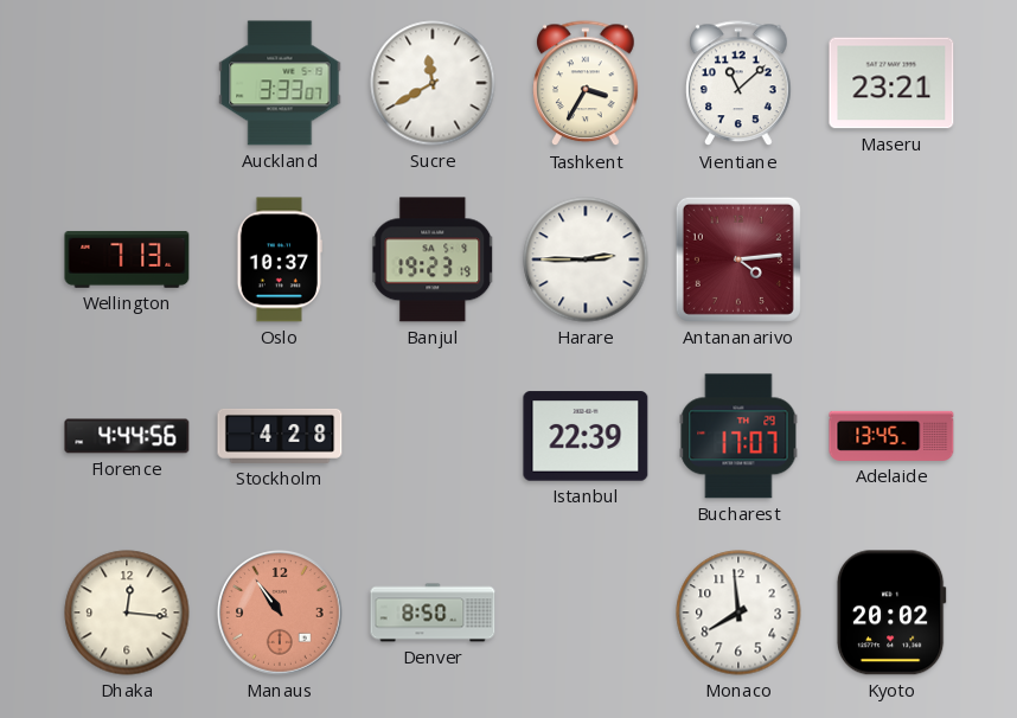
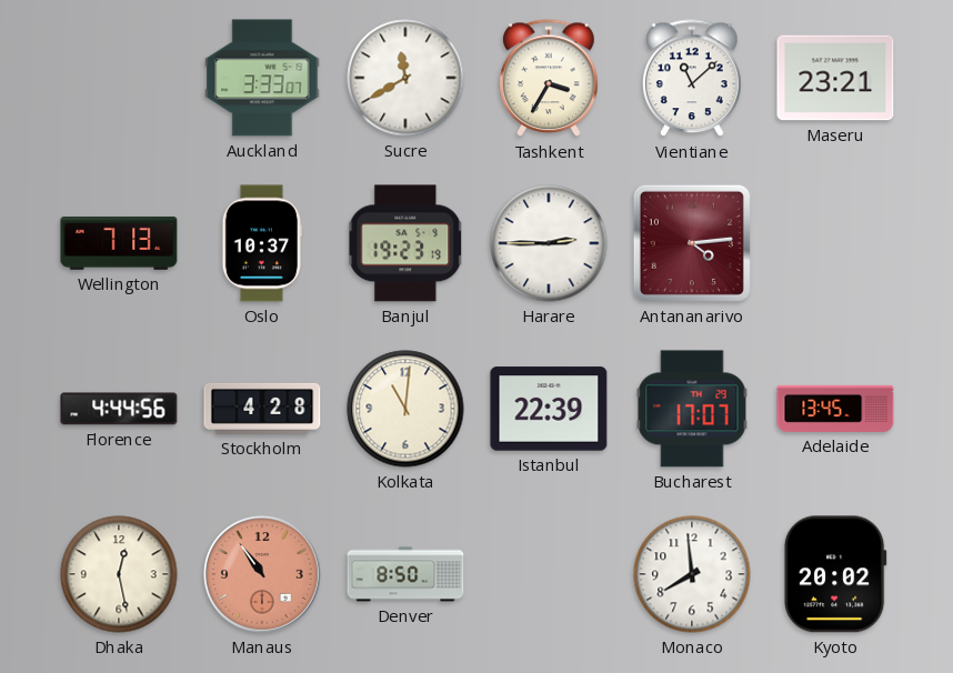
Kolkata: none -> 11:01 (405, 409)
Dhaka: 12:16 -> 12:28 (119, 574)
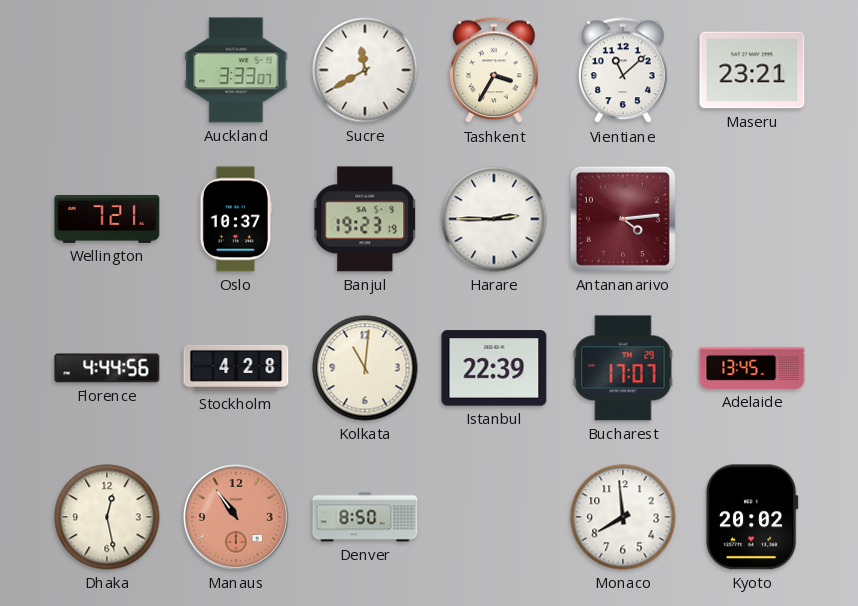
Wellington: 7:13 -> 7:21 (107, 219)
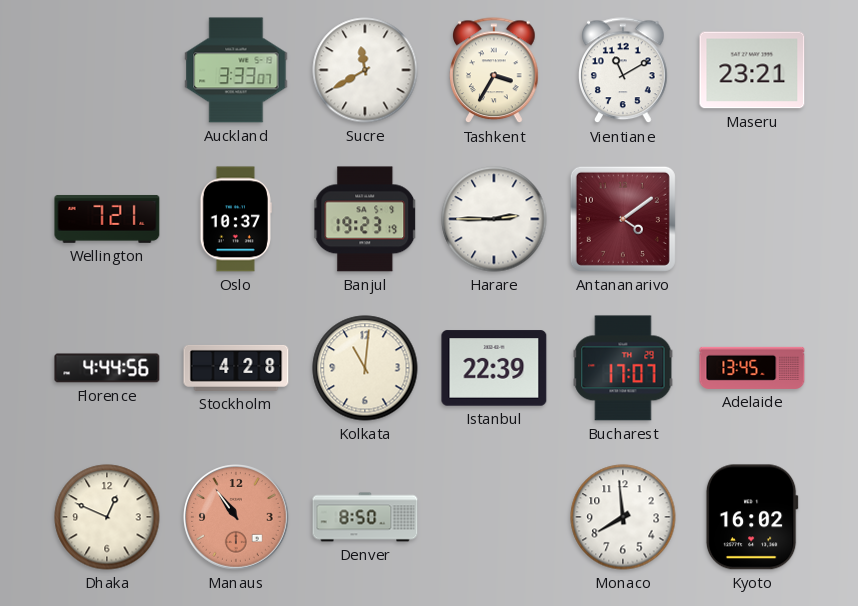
Vientiane: 11:08 -> 11:10 (623, 71)
Antananarivo: 4:14 -> 4:09 (623, 219)
Dhaka: 12:28 -> 12:49 (107, 517)
Kyoto: 20:02 -> 16:02 (752, 517)
